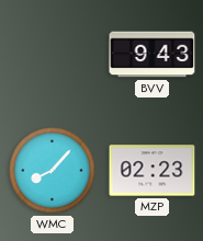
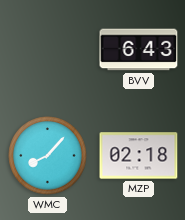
BVV: 9:43 -> 6:43 (139, 50)
MZP: 02:23 -> 02:18 (139, 156)
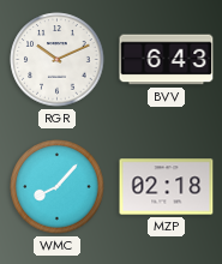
RGR: none -> 10:11 (58, 60)
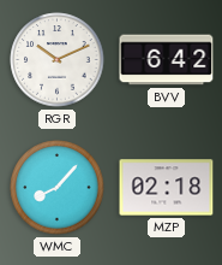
BVV: 6:43 -> 6:42 (167, 60)
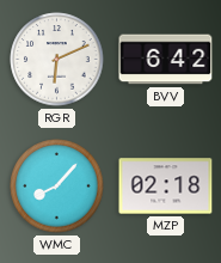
RGR: 10:11 -> 6:11 (57, 60)
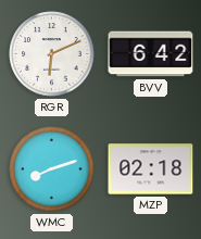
WMC: 8:07 -> 8:12 (52, 169)
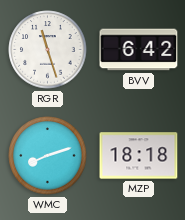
RGR: 6:11 -> 11:27 (48, 50)
MZP: 02:18 -> 18:18 (139, 156)
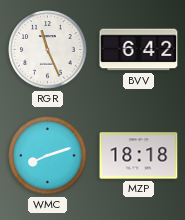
RGR: 11:27 -> 11:26 (48, 50)
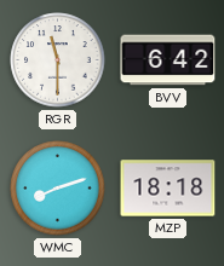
RGR: 11:26 -> 11:30 (58, 60)
